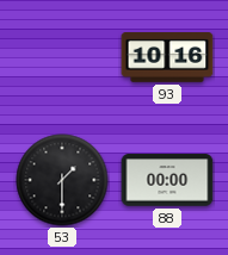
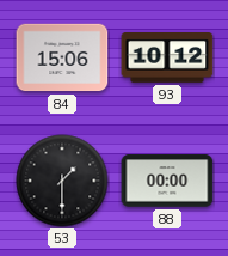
84: none -> 15:06 (62, 57)
93: 10:16 -> 10:12 (167, 59)
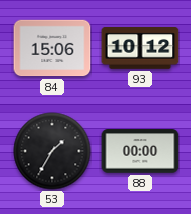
53: 1:30 -> 1:35 (52, 151)
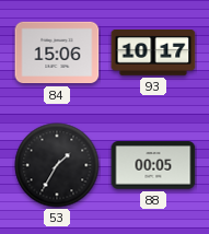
93: 10:12 -> 10:17 (153, 54)
88: 00:00 -> 00:05 (153, 165)
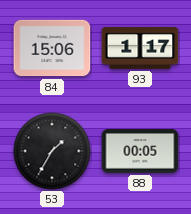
93: 10:17 -> 1:17 (140, 49)
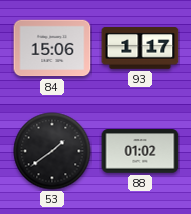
53: 1:35 -> 1:39 (52, 151)
88: 00:05 -> 01:02 (140, 151)
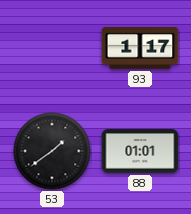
84: 15:06 -> none (52, 48)
88: 01:02 -> 01:01 (140, 151)
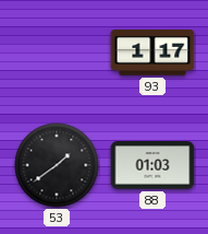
88: 01:01 -> 01:03 (152, 165)
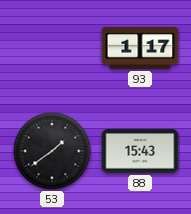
88: 01:03 -> 15:43 (140, 151)
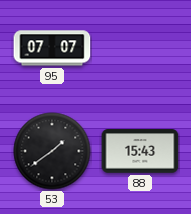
95: none -> 07:07 (52, 48)
93: 1:17 -> none (140, 49)
